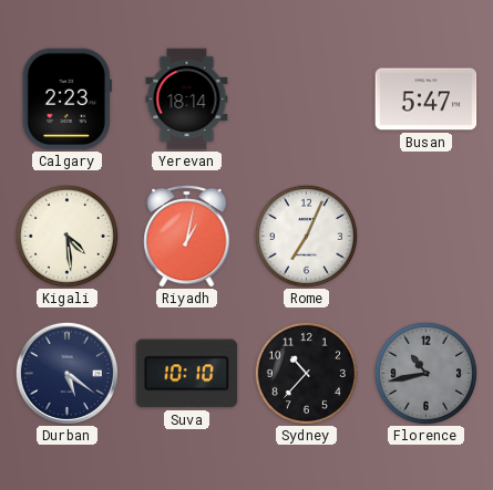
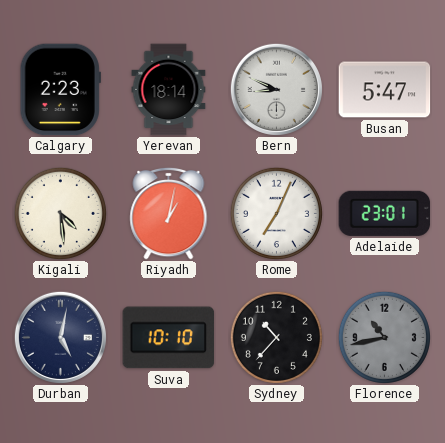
Bern: none -> 8:49 (276, 89)
Adelaide: none -> 23:01 (385, 213)
Durban: 5:21 -> 5:02 (60, 337)
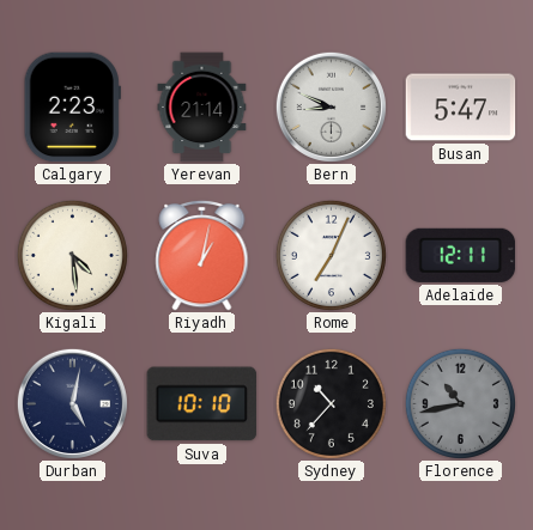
Yerevan: 18:14 -> 21:14 (202, 108)
Adelaide: 23:01 -> 12:11 (461, 255)
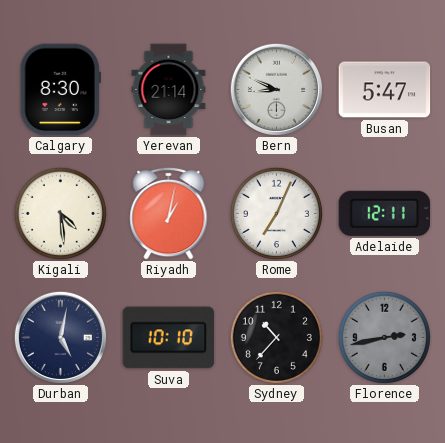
Calgary: 2:23 -> 8:30 (60, 90)
Florence: 10:43 -> 2:43 (384, 337)
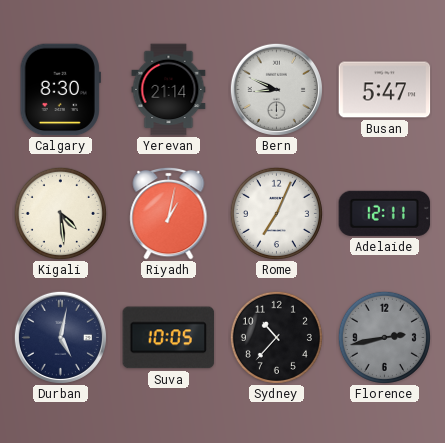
Suva: 10:10 -> 10:05 (169, 338)
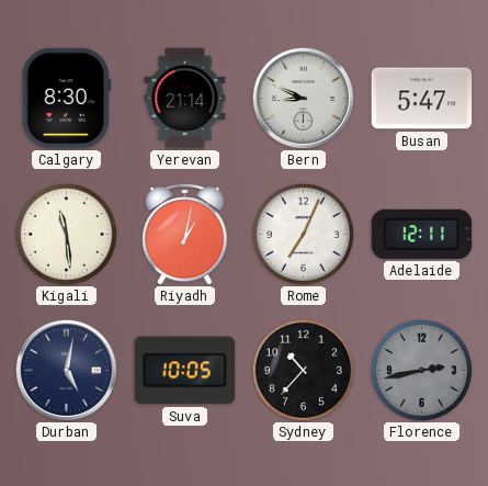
Kigali: 4:29 -> 11:29 (66, 234)
